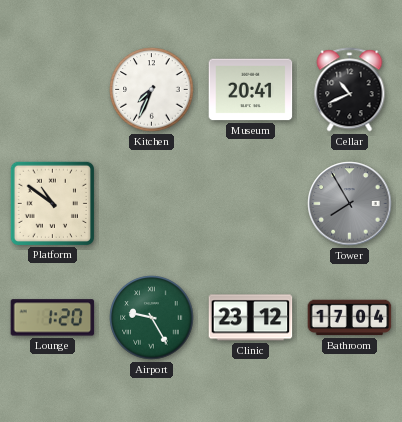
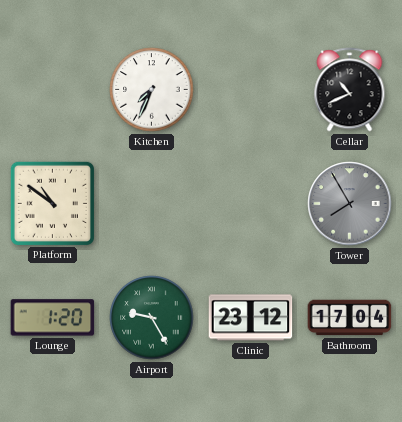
Museum: 20:41 -> none (251, 90)
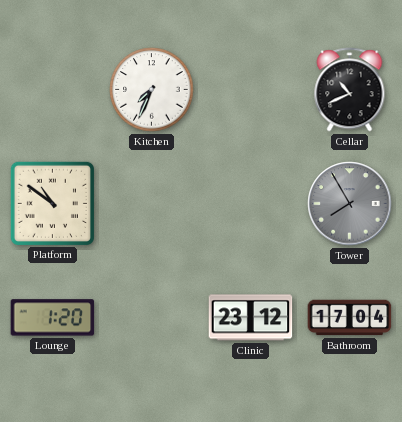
Airport: 9:25 -> none (152, 318)
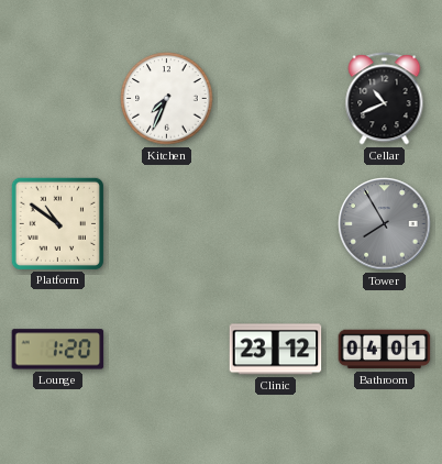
Bathroom: 17:04 -> 04:01 (385, 350)
